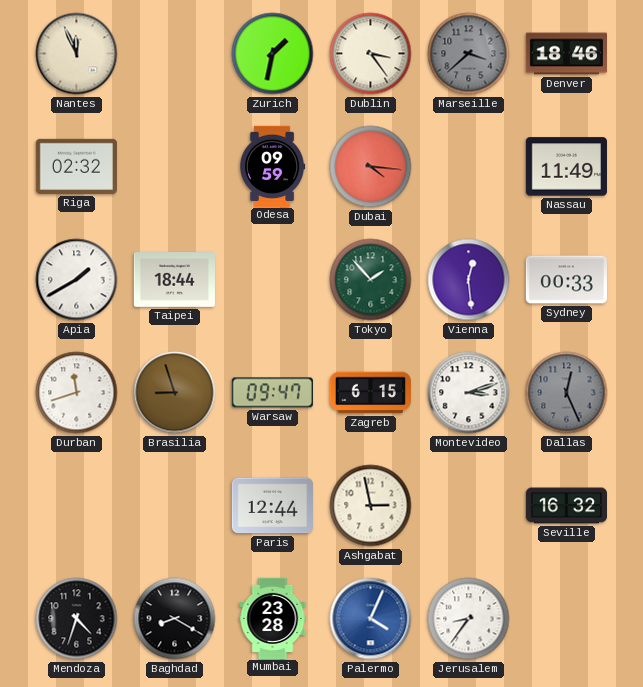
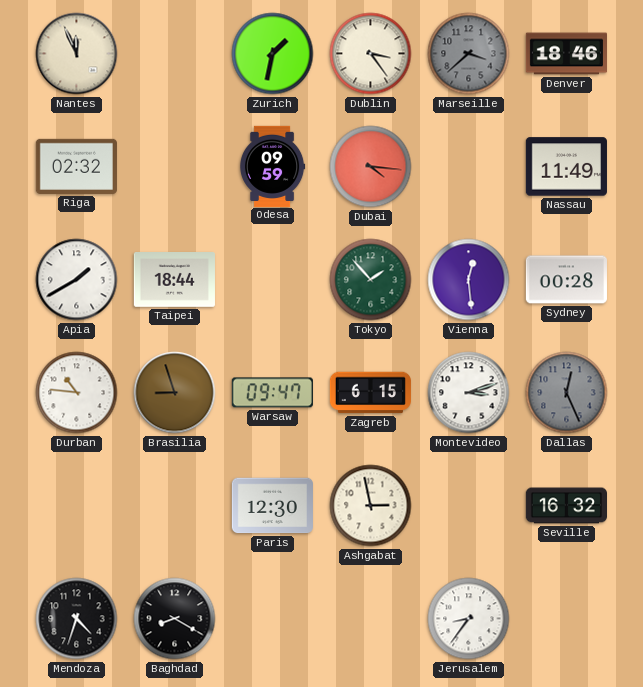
Sydney: 00:33 -> 00:28 (566, 280)
Durban: 11:42 -> 10:46 (77, 393)
Paris: 12:44 -> 12:30 (272, 506)
Mumbai: 23:28 -> none (273, 618)
Palermo: 4:04 -> none (371, 619)
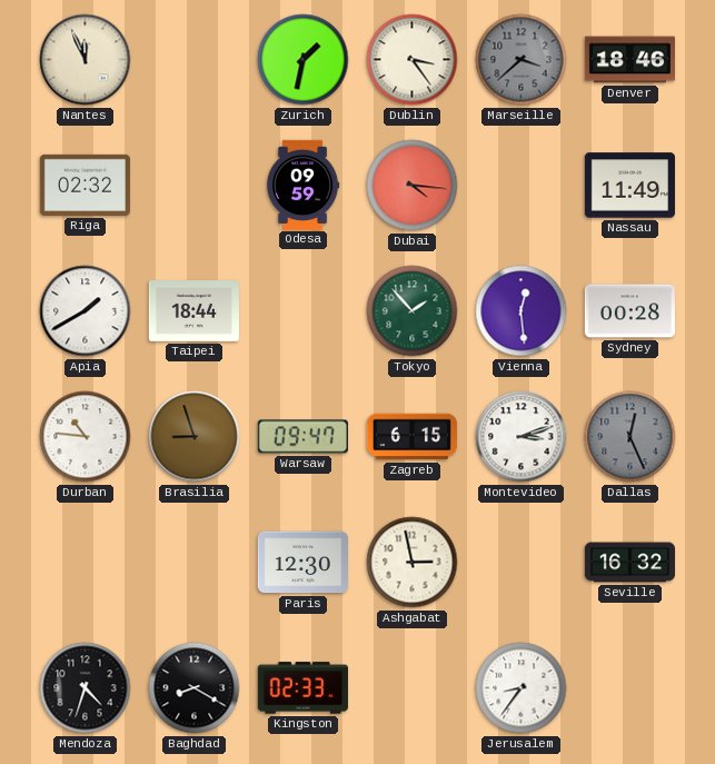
Kingston: none -> 02:33 (302, 688)
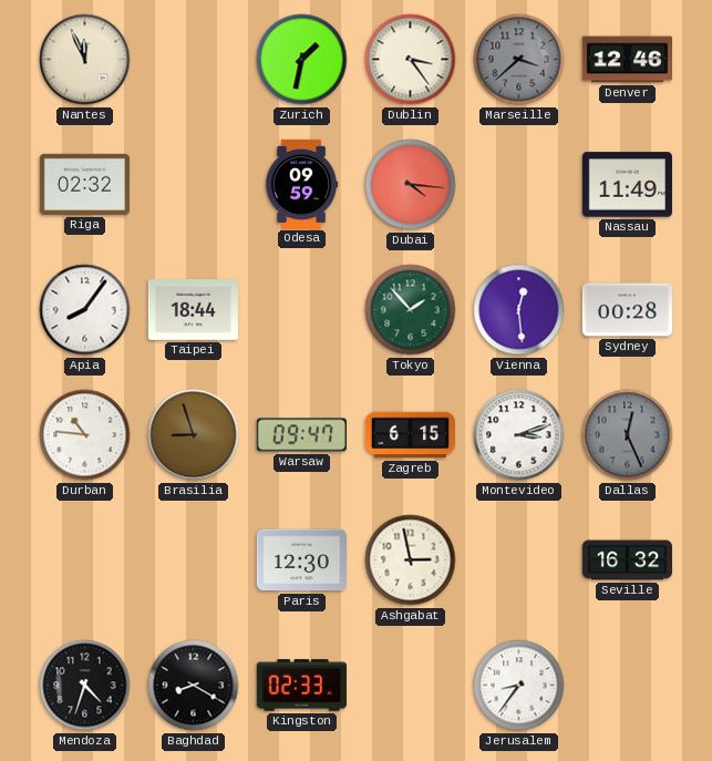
Denver: 18:46 -> 12:46 (627, 60)
Apia: 1:40 -> 8:06 (85, 310)
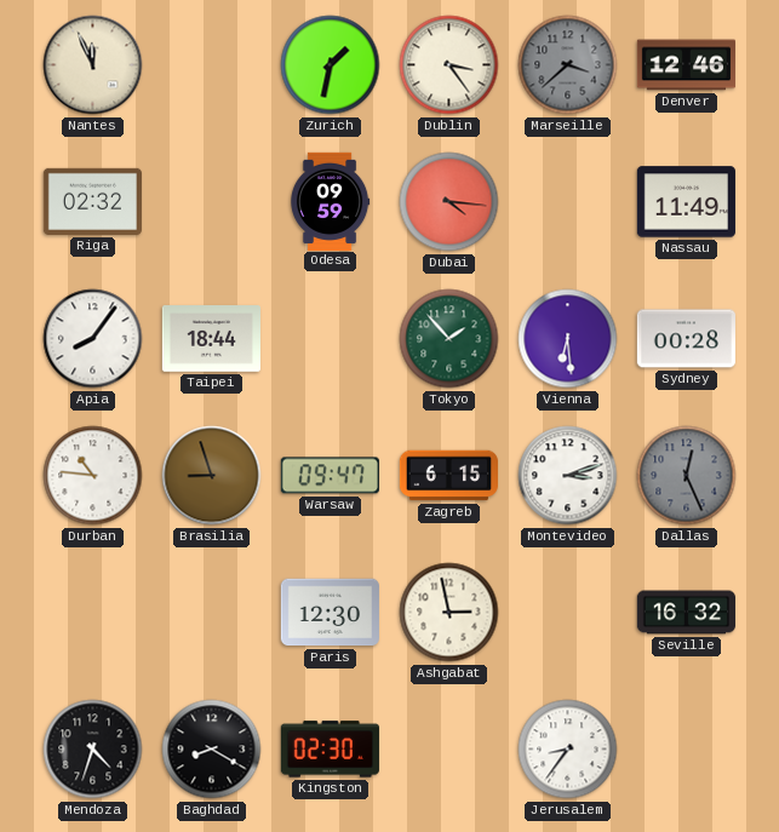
Vienna: 12:29 -> 6:29 (568, 339)
Kingston: 02:33 -> 02:30 (330, 750)
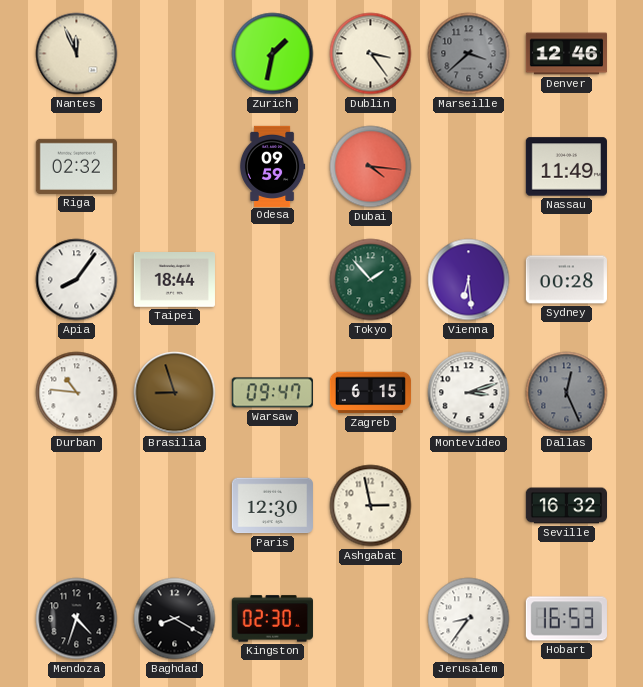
Hobart: none -> 16:53 (566, 619)
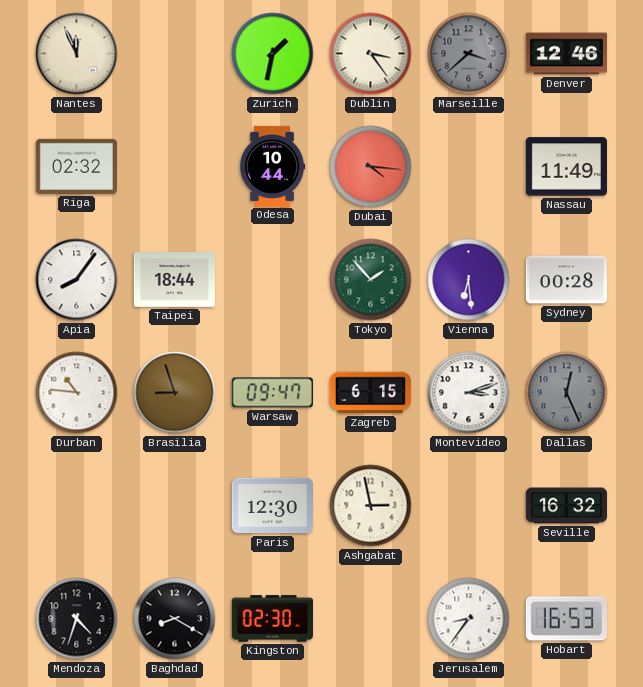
Odesa: 09:59 -> 10:44 (272, 166)
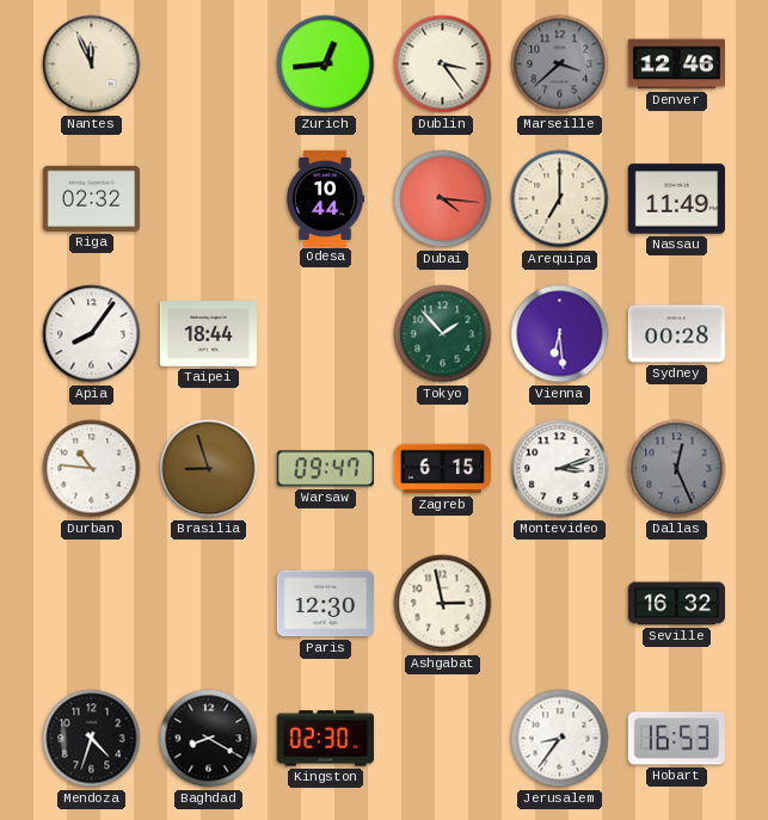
Zurich: 1:32 -> 12:44 (326, 64)
Arequipa: none -> 7:00 (560, 199)
